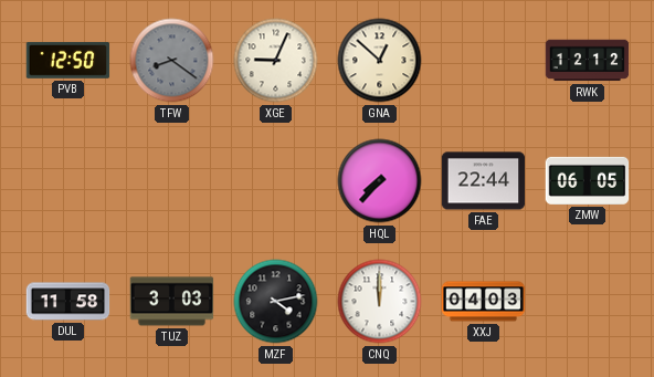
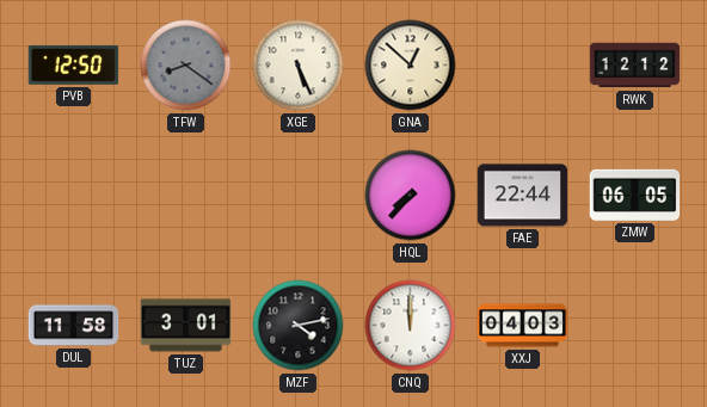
XGE: 9:04 -> 5:26 (299, 66)
TUZ: 3:03 -> 3:01 (186, 326)
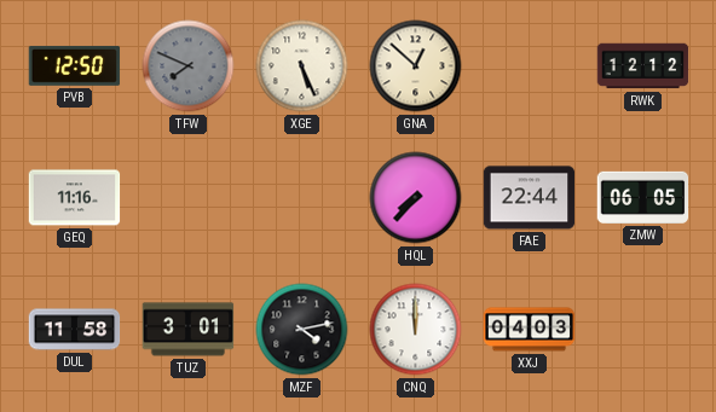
TFW: 8:21 -> 7:49 (189, 66)
GEQ: none -> 11:16 (75, 198)
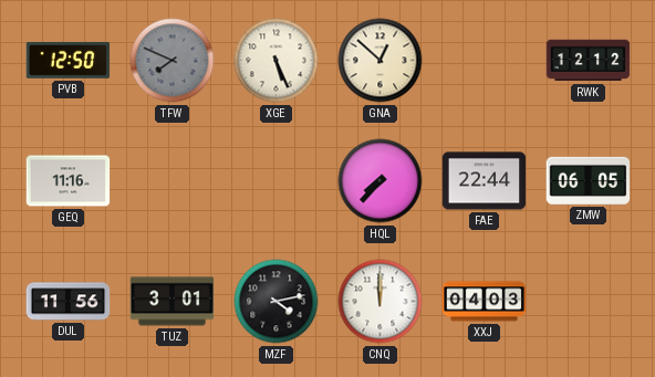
DUL: 11:58 -> 11:56 (69, 302)
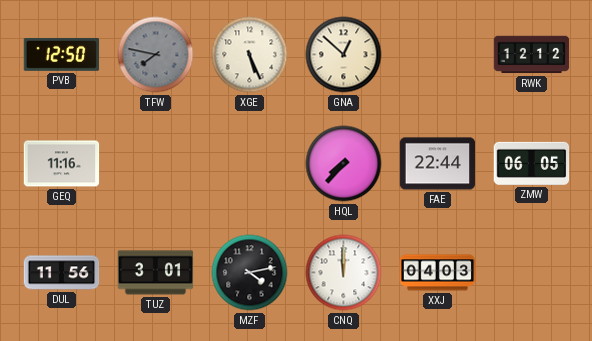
TFW: 7:49 -> 7:47 (156, 55)
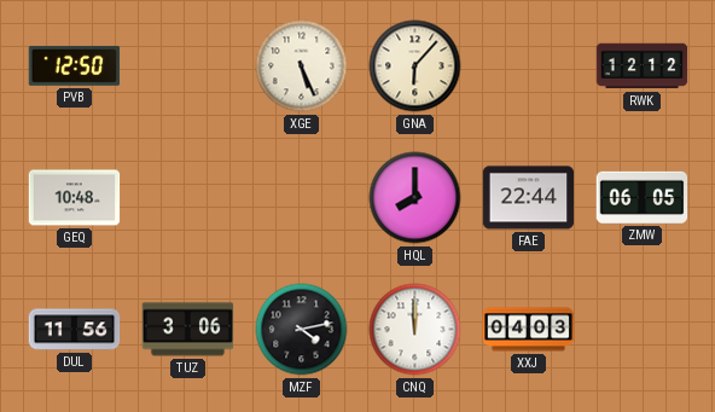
TFW: 7:47 -> none (156, 55)
GNA: 12:52 -> 6:07 (415, 66)
GEQ: 11:16 -> 10:48 (75, 198)
HQL: 7:37 -> 8:00 (415, 198)
TUZ: 3:01 -> 3:06 (188, 330)
